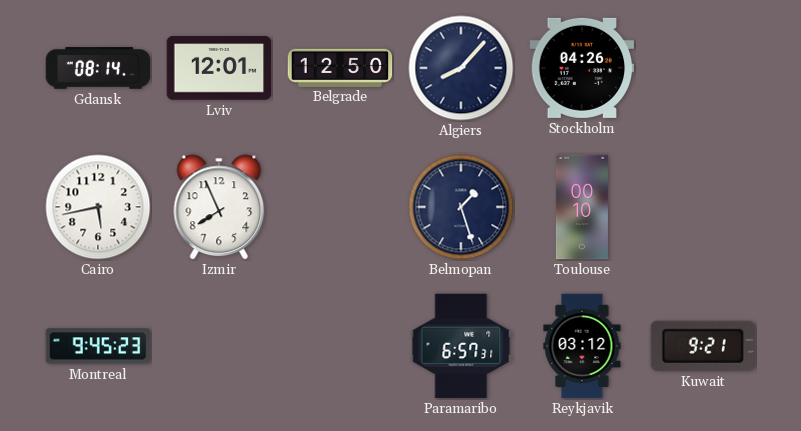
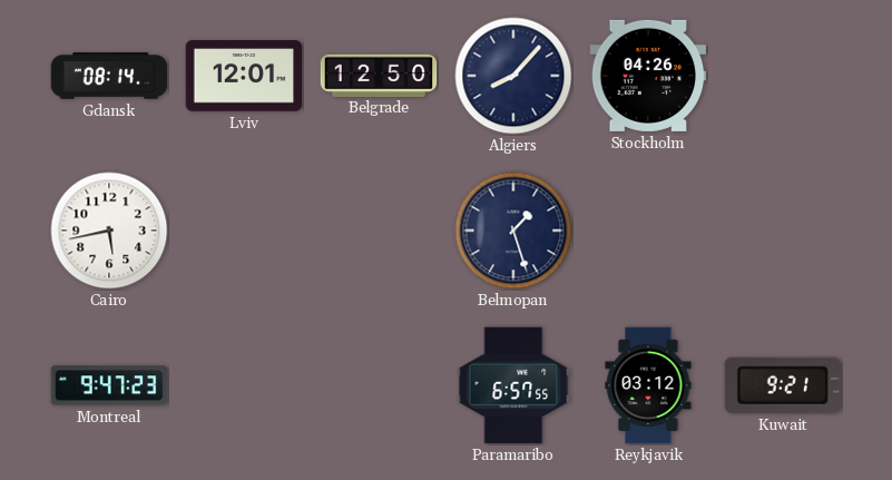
Izmir: 7:56 -> none (219, 207)
Toulouse: 00:10 -> none (582, 207)
Montreal: 9:45 -> 9:47 (109, 385)
Paramaribo: 6:57:31 -> 6:57:55 (513, 385)
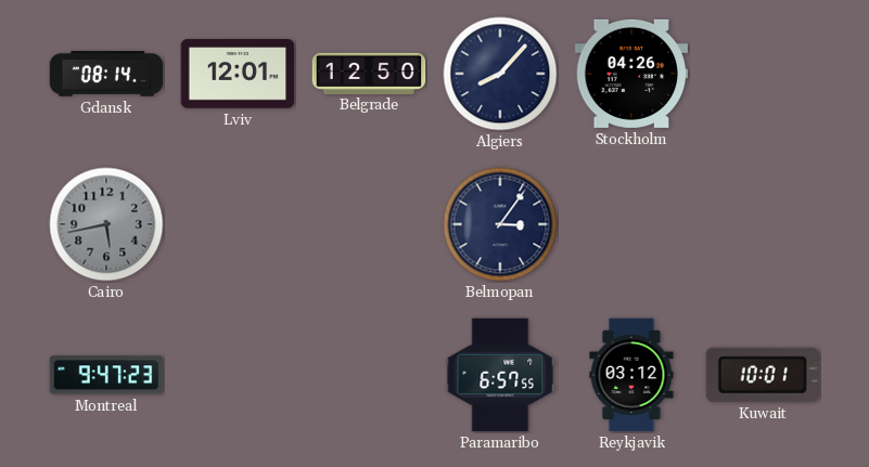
Cairo dial: white -> grey (106, 224)
Belmopan: 1:27 -> 3:06 (500, 224)
Kuwait: 9:21 -> 10:01 (762, 375)
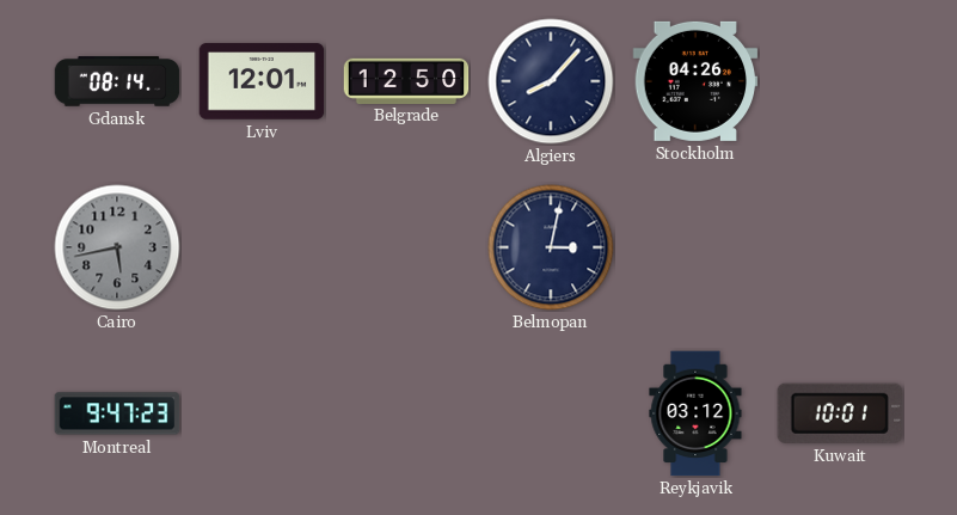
Belmopan: 3:06 -> 3:02 (551, 247)
Paramaribo: 6:57 -> none (500, 375)
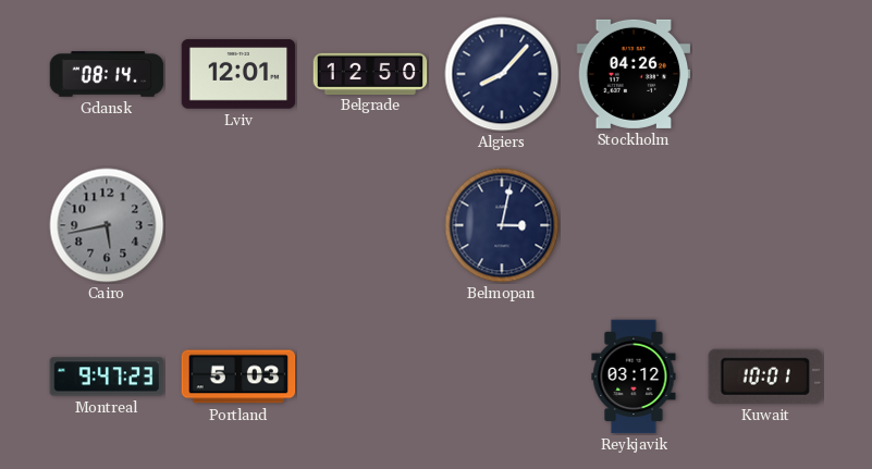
Portland: none -> 5:03 (238, 377)
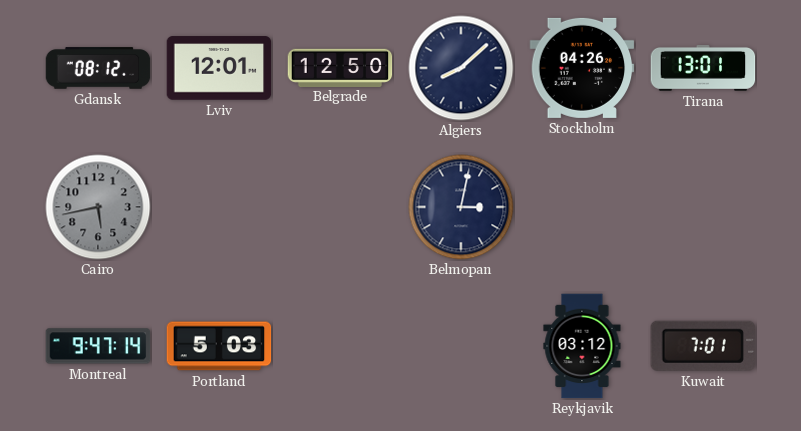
Gdansk: 08:14 -> 08:12 (98, 68)
Algiers: 8:07 -> 8:08 (461, 68)
Tirana: none -> 13:01 (703, 68)
Montreal: 9:47:23 -> 9:47:14 (98, 346)
Kuwait: 10:01 -> 7:01 (702, 346)
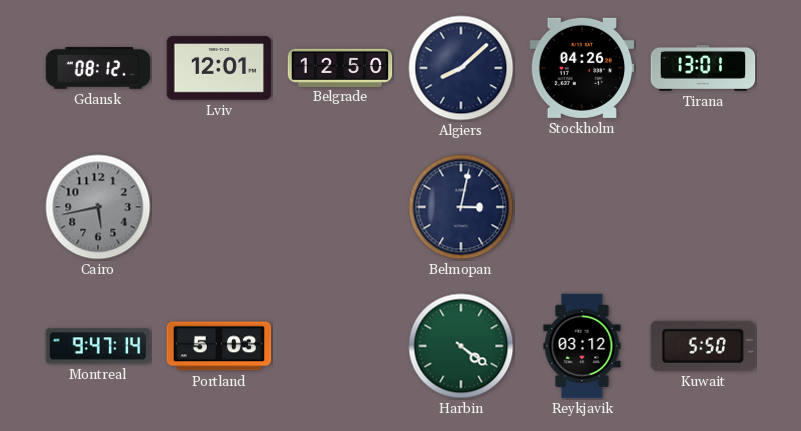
Harbin: none -> 4:21 (461, 346)
Kuwait: 7:01 -> 5:50 (702, 346)
